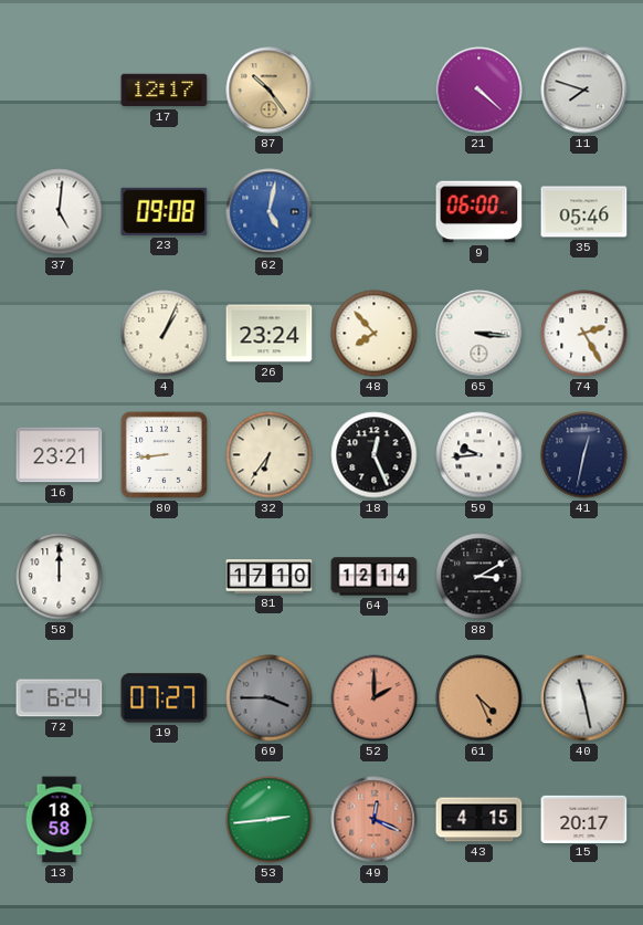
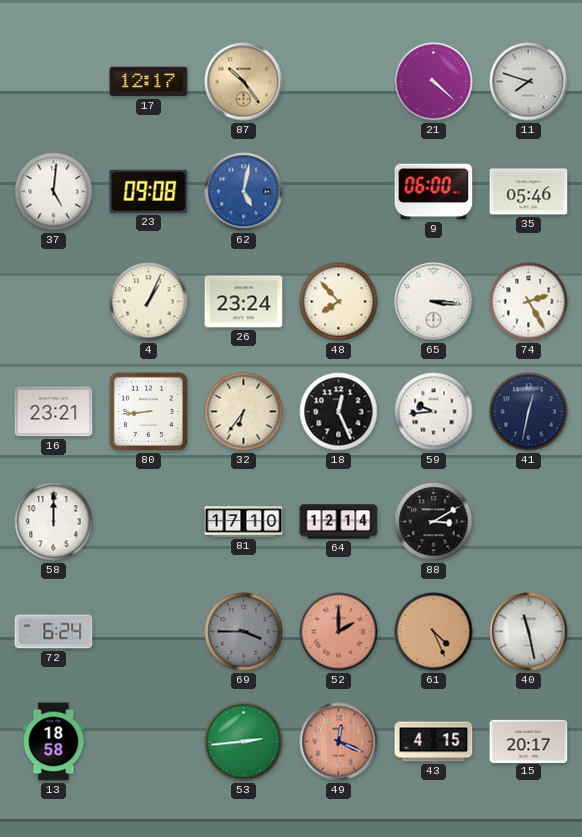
19: 07:27 -> none (165, 698)
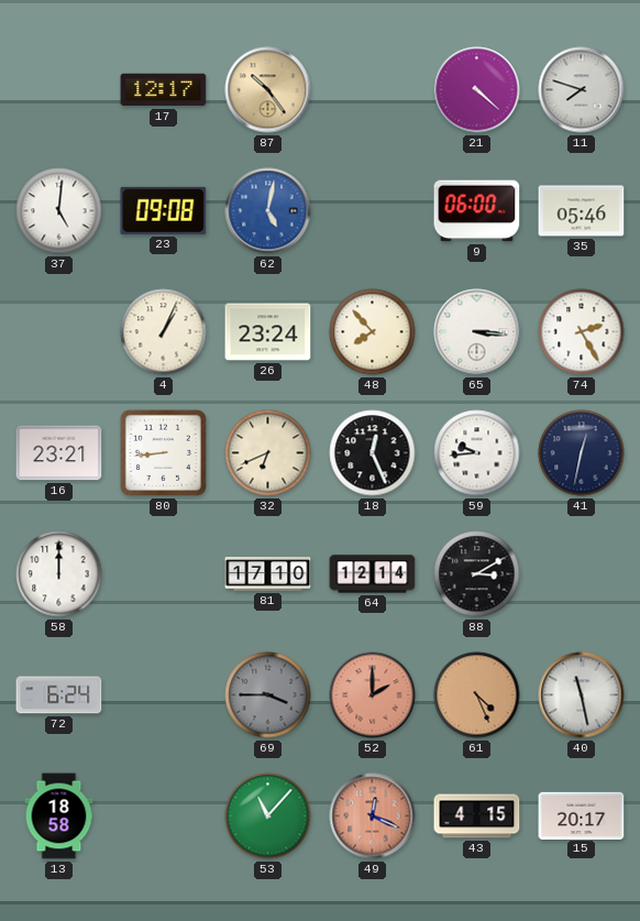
32: 6:36 -> 6:41 (268, 453)
53: 2:44 -> 11:07 (268, 816)
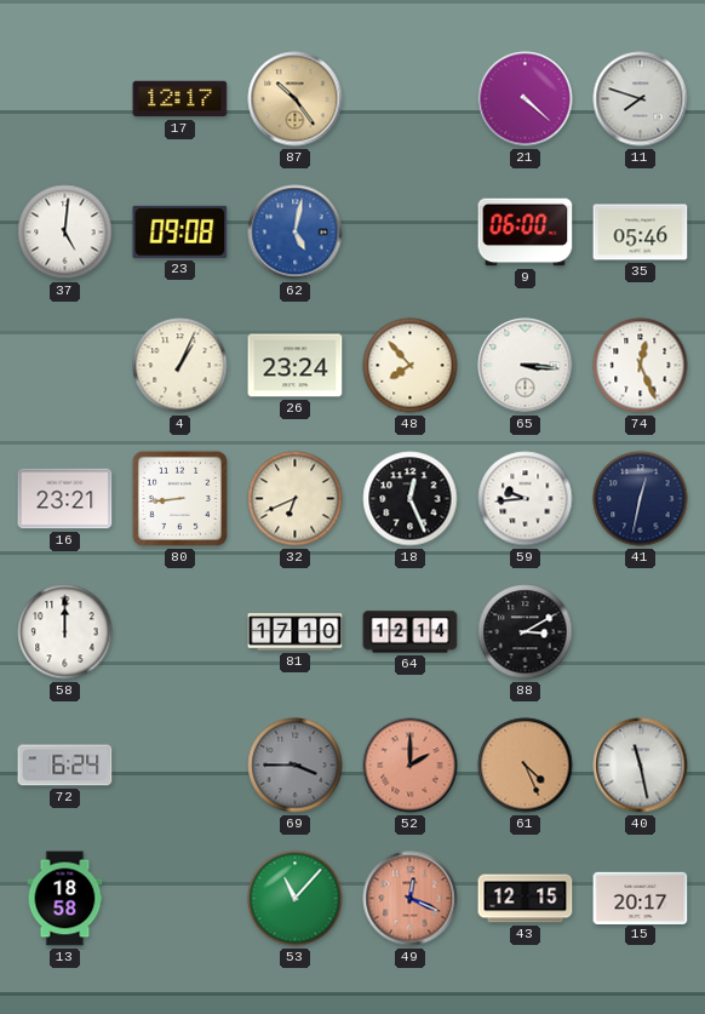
74: 2:25 -> 12:26 (641, 366)
43: 4:15 -> 12:15 (526, 899)
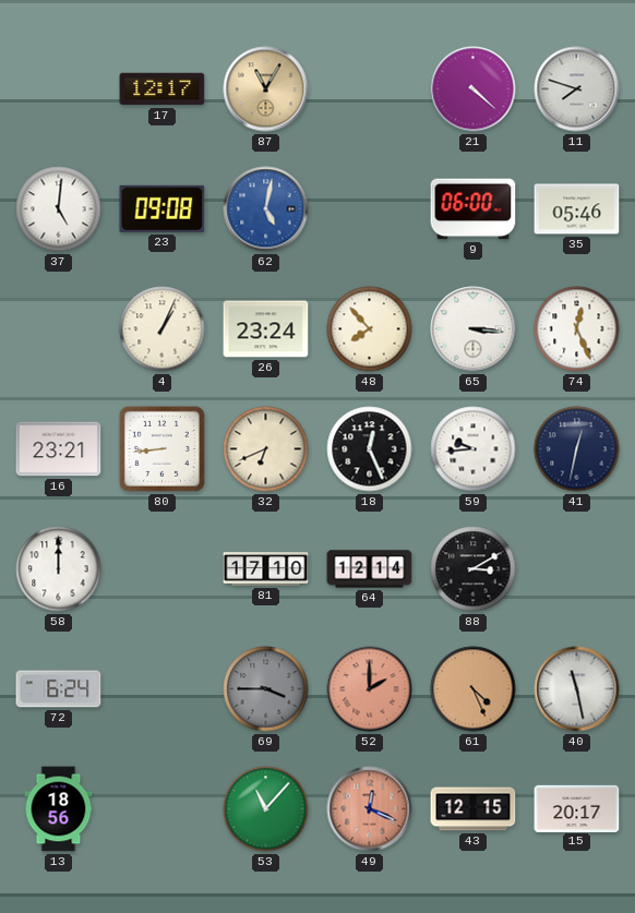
87: 10:24 -> 11:05 (266, 89)
13: 18:58 -> 18:56 (59, 809)
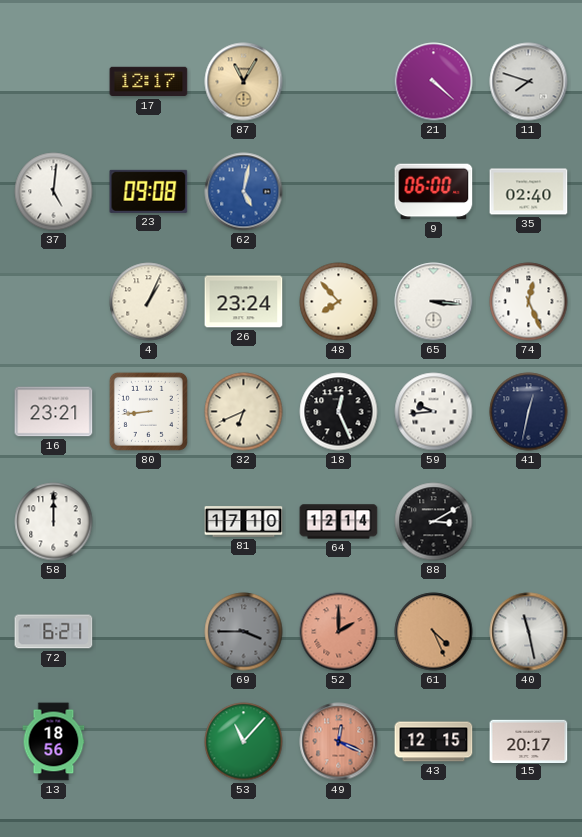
35: 05:46 -> 02:40 (529, 192)
72: 6:24 -> 6:21 (54, 632)
